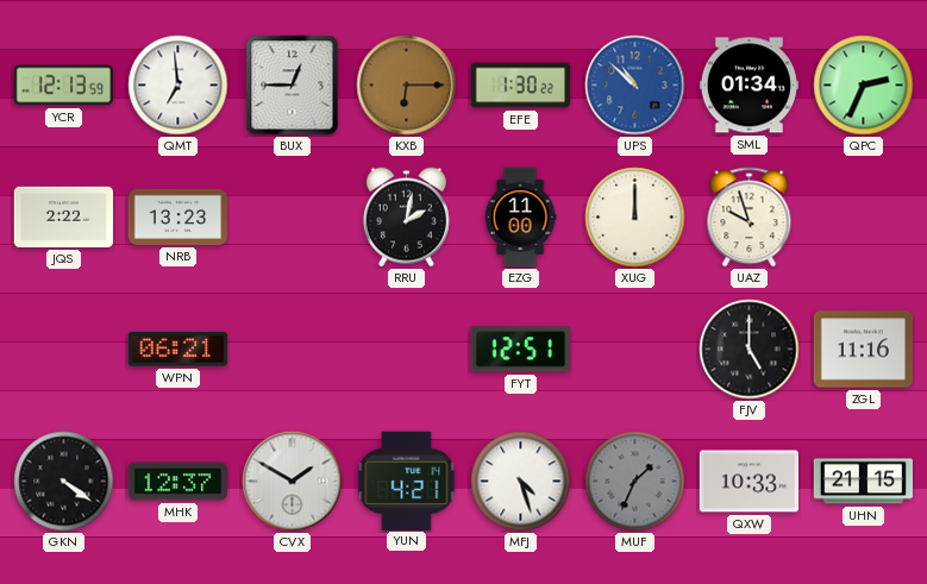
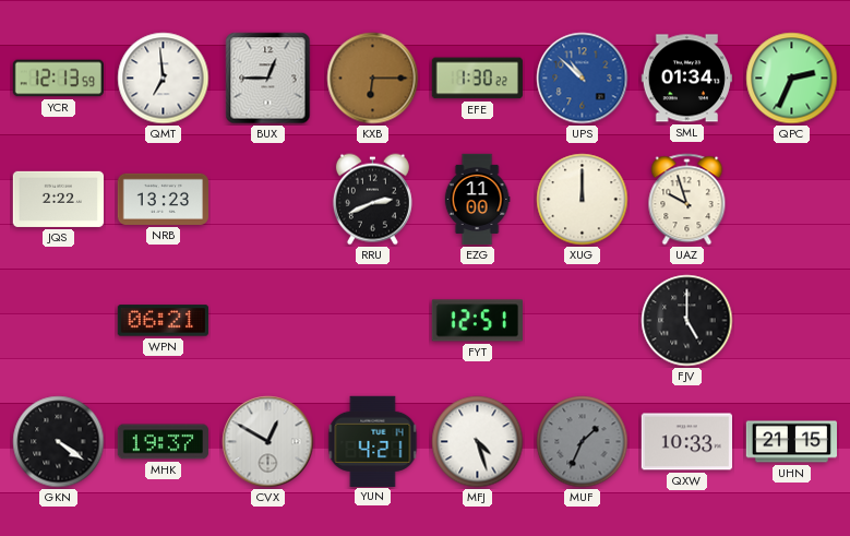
RRU: 2:02 -> 2:41 (372, 200)
ZGL: 11:16 -> none (863, 350)
MHK: 12:37 -> 19:37 (163, 442)
CVX: 1:50 -> 12:50 (268, 442)
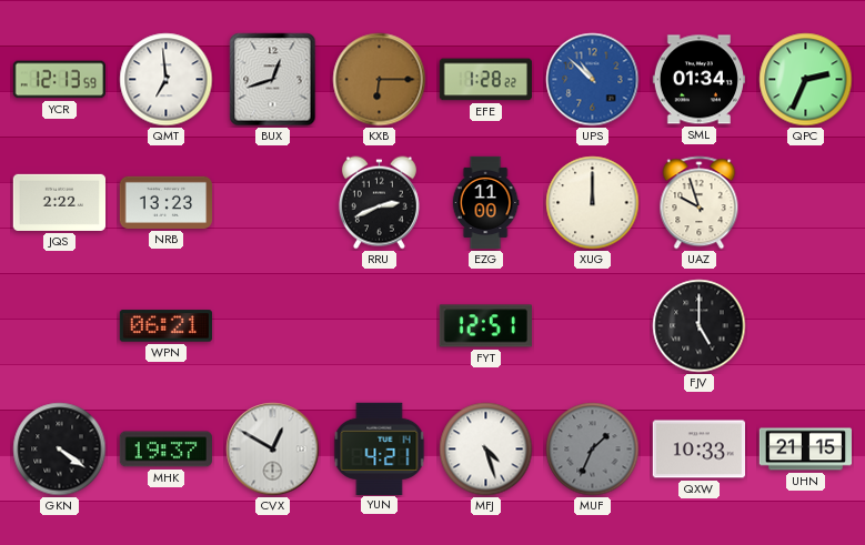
BUX: 12:45 -> 12:42 (273, 80)
EFE: 1:30 -> 1:28 (485, 80)
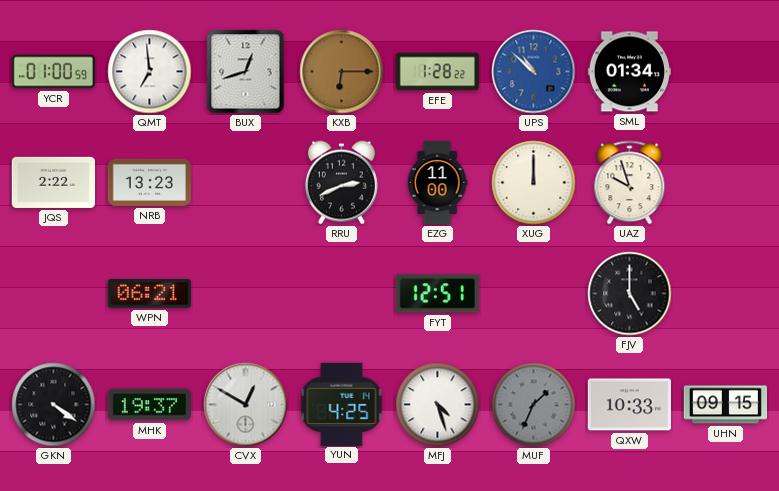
YCR: 12:13 -> 01:00 (53, 72)
QPC: 2:34 -> none (806, 80)
YUN: 4:21 -> 4:25 (342, 404)
UHN: 21:15 -> 09:15 (725, 405)
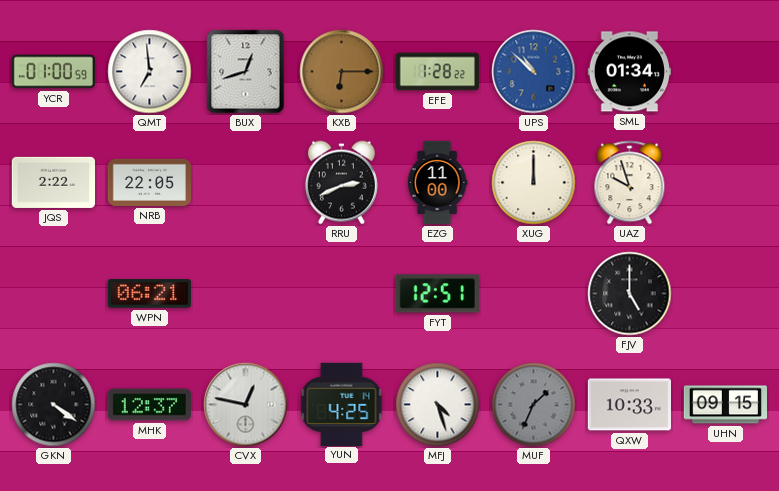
NRB: 13:23 -> 22:05 (149, 182)
MHK: 19:37 -> 12:37 (149, 405)
CVX: 12:50 -> 12:47 (246, 405)
